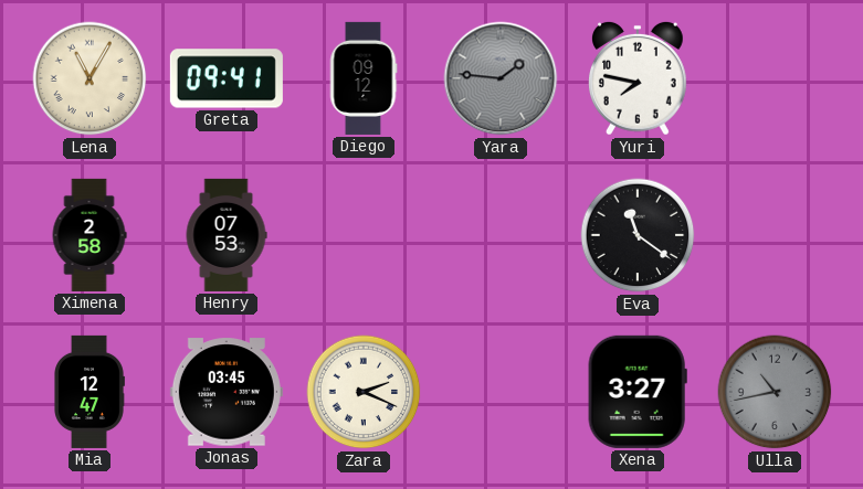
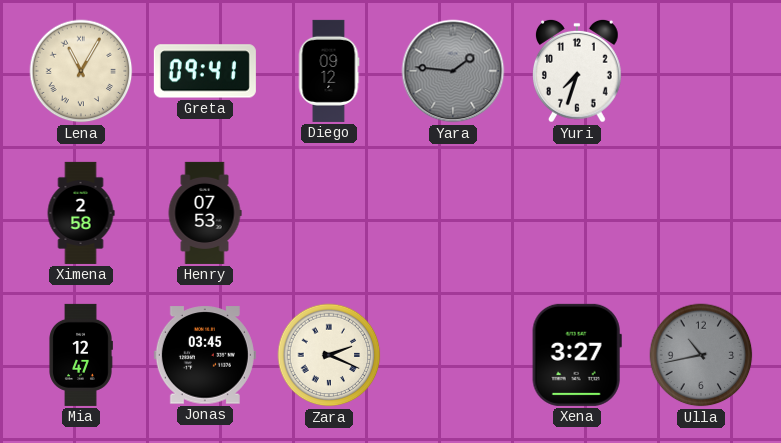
Yuri: 7:47 -> 7:33 (578, 71)
Eva: 11:21 -> none (638, 235)
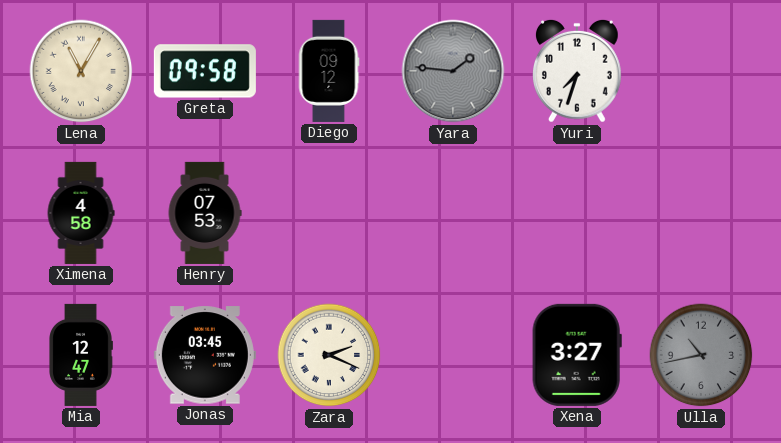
Greta: 09:41 -> 09:58 (205, 71)
Ximena: 2:58 -> 4:58 (81, 213)
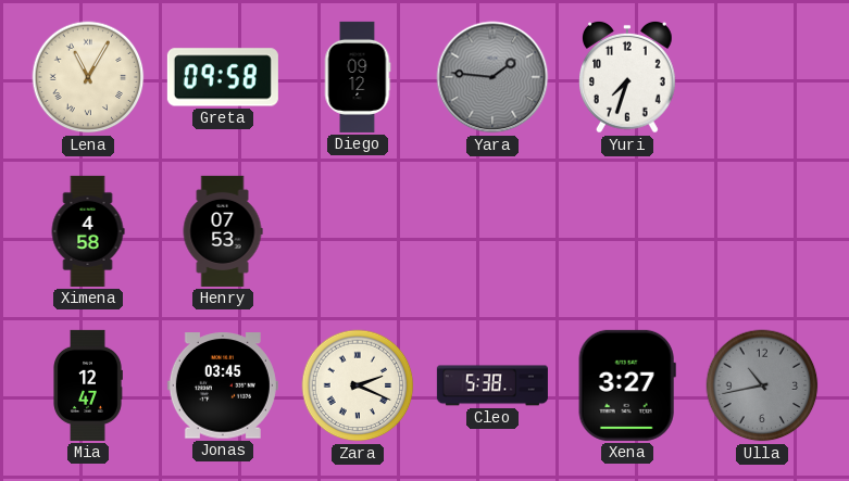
Cleo: none -> 5:38 (492, 385)
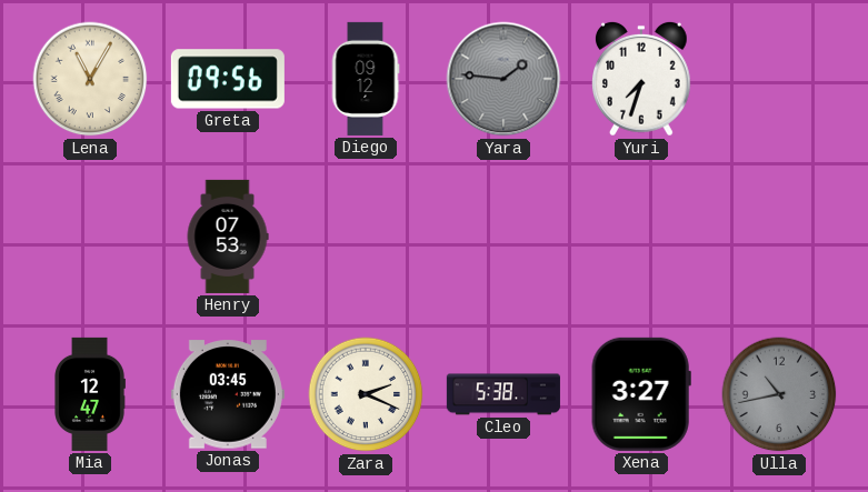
Greta: 09:58 -> 09:56 (228, 79)
Ximena: 4:58 -> none (88, 231)
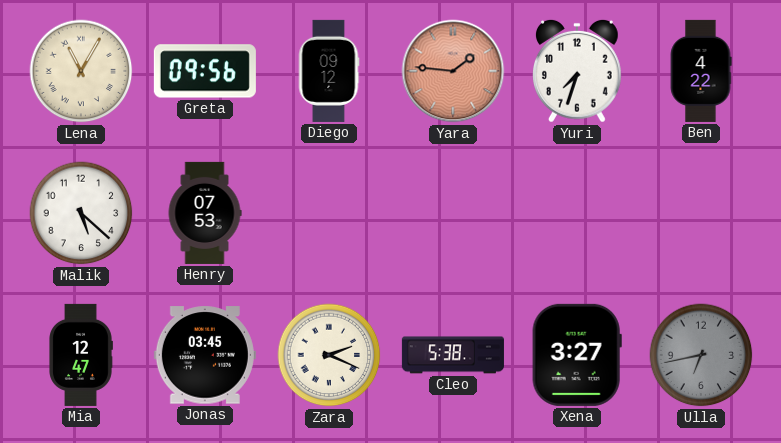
Yara dial: grey -> salmon (453, 71)
Ben: none -> 4:22 (701, 71)
Malik: none -> 5:22 (81, 213)
Ulla: 10:43 -> 6:43 (701, 355)
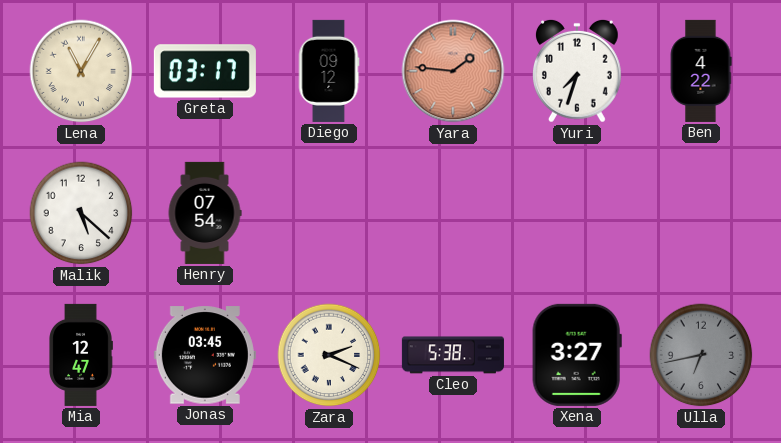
Greta: 09:56 -> 03:17 (205, 71)
Henry: 07:53 -> 07:54 (205, 213)
